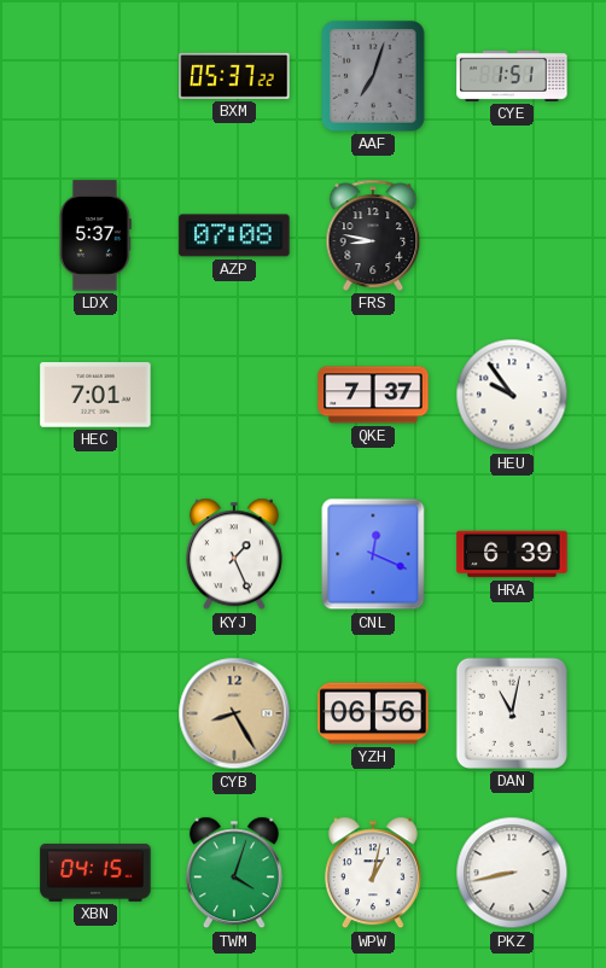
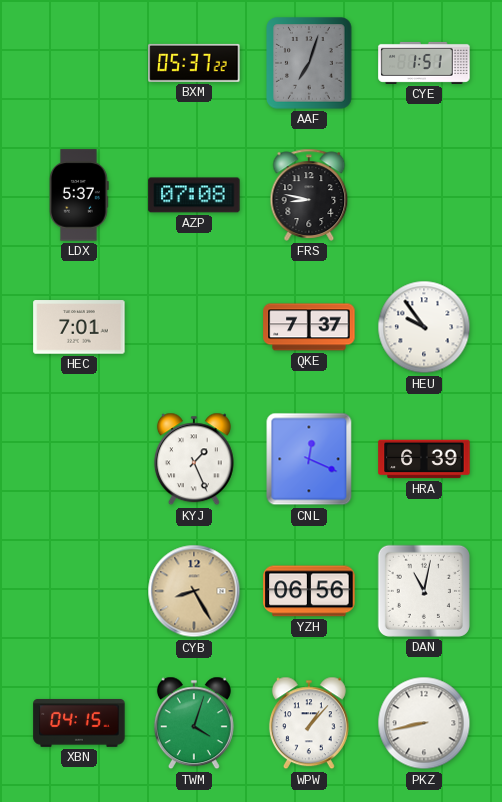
WPW: 1:02 -> 1:07 (309, 723)
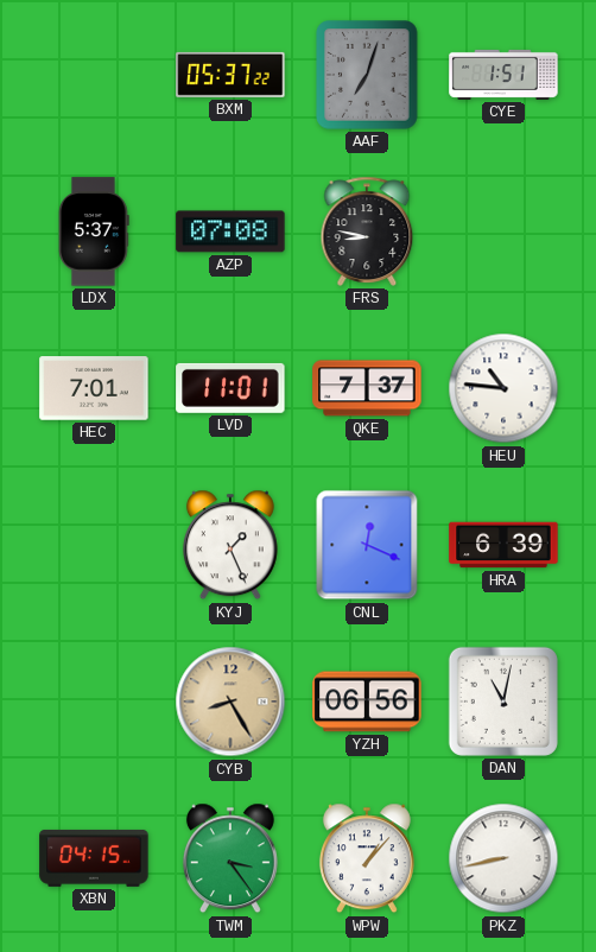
LVD: none -> 11:01 (230, 388)
HEU: 9:54 -> 10:46 (503, 388)
TWM: 4:03 -> 3:24 (230, 858)
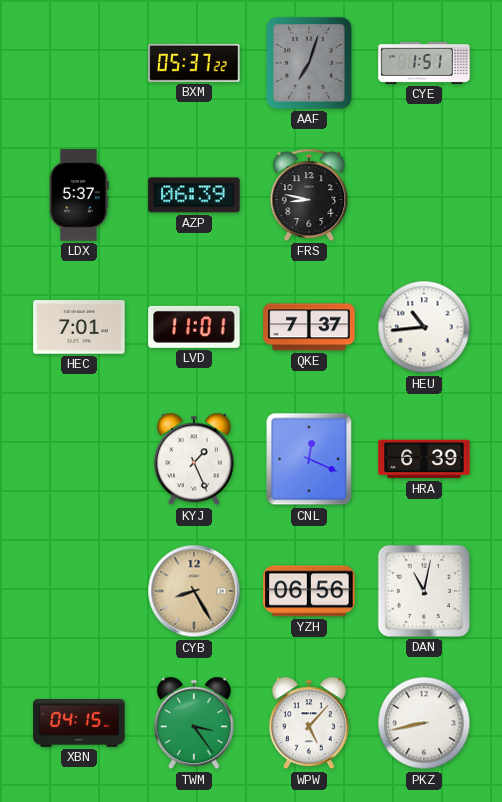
AZP: 07:08 -> 06:39 (194, 195)
HEU: 10:46 -> 10:44 (424, 327)
WPW: 1:07 -> 5:07 (309, 723)
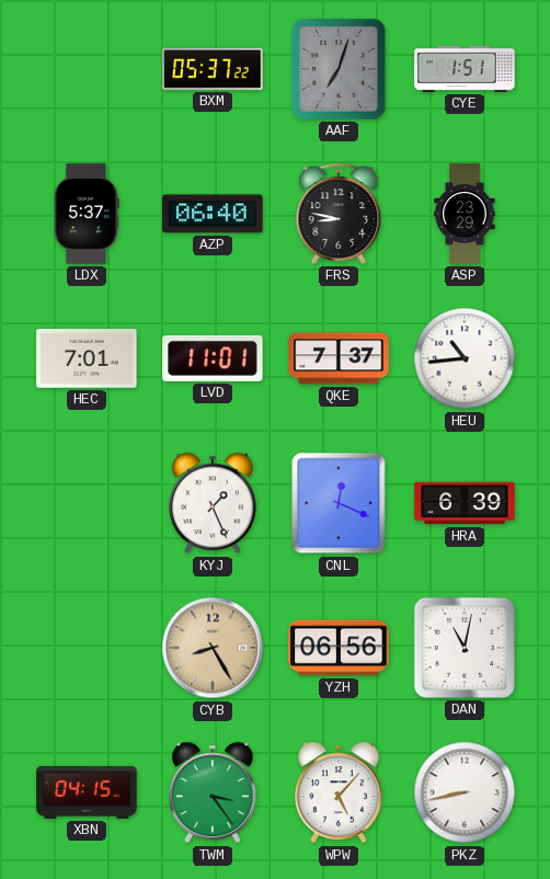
AZP: 06:39 -> 06:40 (213, 214)
ASP: none -> 23:29 (465, 214)
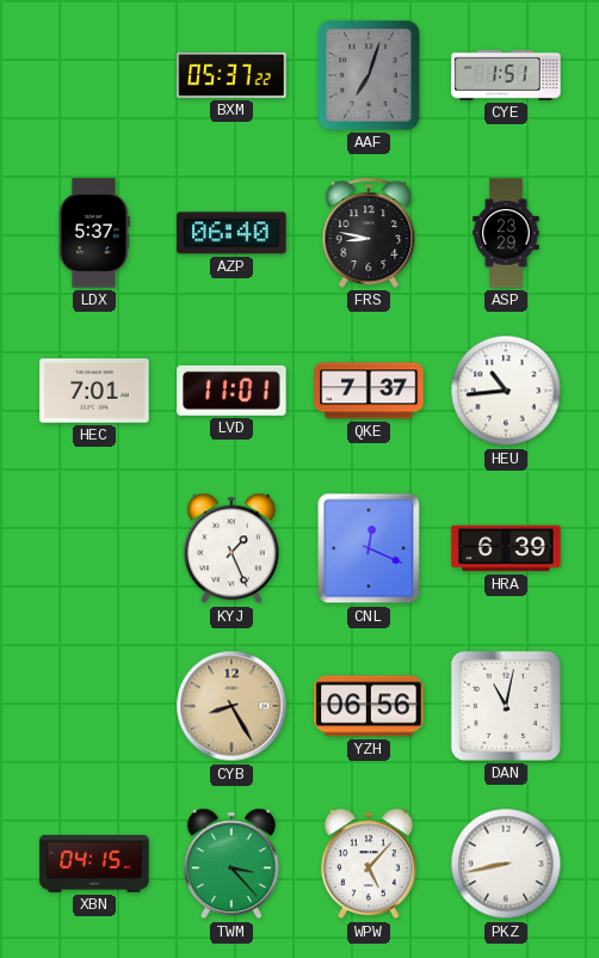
TWM: 3:24 -> 3:23 (231, 864)
